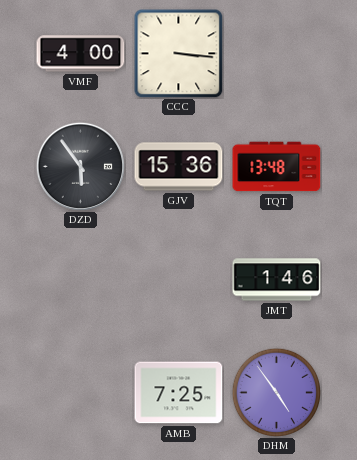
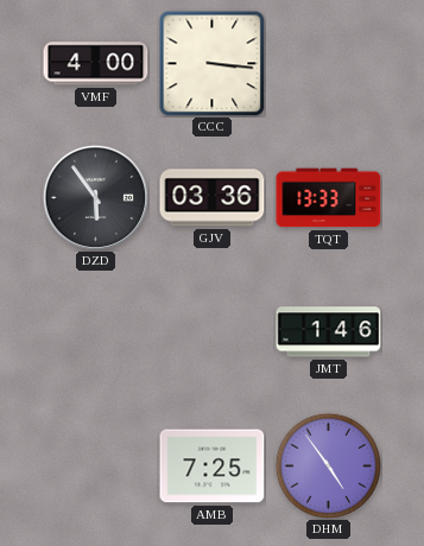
GJV: 15:36 -> 03:36 (213, 198)
TQT: 13:48 -> 13:33 (329, 198)
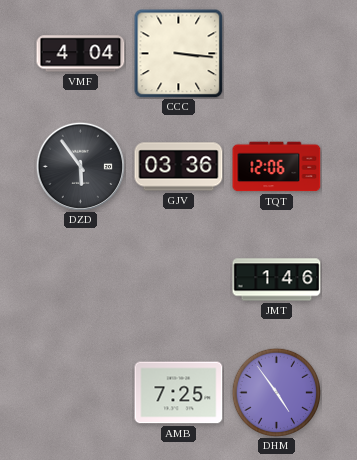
VMF: 4:00 -> 4:04 (81, 54)
TQT: 13:33 -> 12:06 (277, 167)
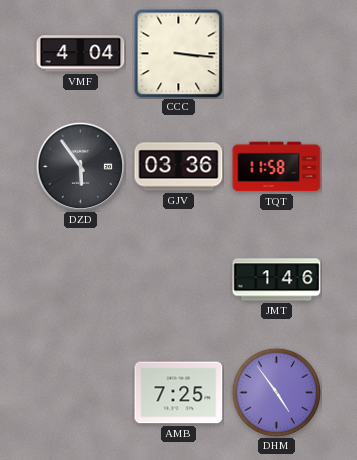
TQT: 12:06 -> 11:58 (277, 167)
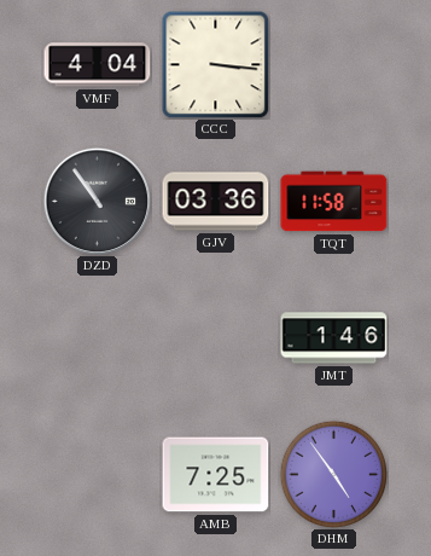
DZD: 5:54 -> 10:54 (97, 201)
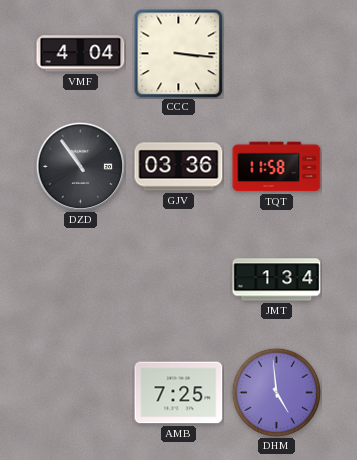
JMT: 1:46 -> 1:34 (277, 280)
DHM: 4:54 -> 4:59 (276, 392)
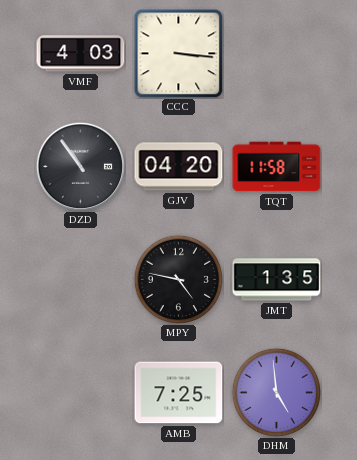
VMF: 4:04 -> 4:03 (81, 54)
GJV: 03:36 -> 04:20 (179, 167)
MPY: none -> 4:47 (178, 279)
JMT: 1:34 -> 1:35 (277, 280)
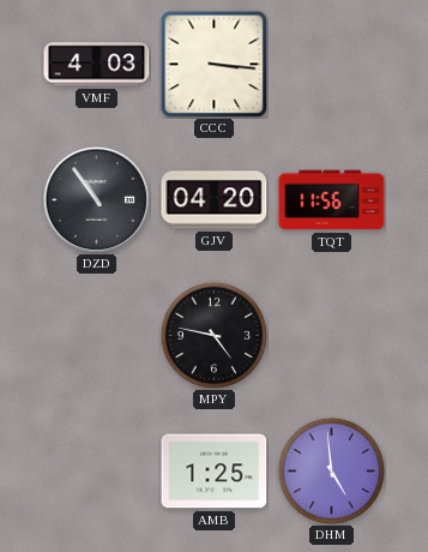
TQT: 11:58 -> 11:56 (332, 200)
JMT: 1:35 -> none (277, 280)
AMB: 7:25 -> 1:25 (215, 472)
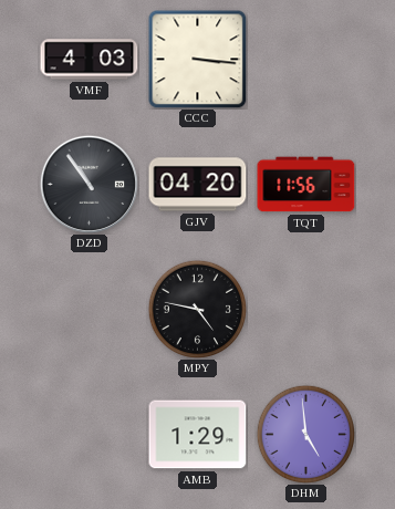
AMB: 1:25 -> 1:29 (198, 435)
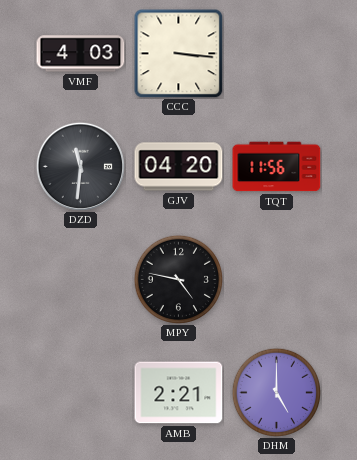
DZD: 10:54 -> 11:31 (80, 166)
AMB: 1:29 -> 2:21 (179, 393)
DHM: 4:59 -> 5:00 (276, 392)
